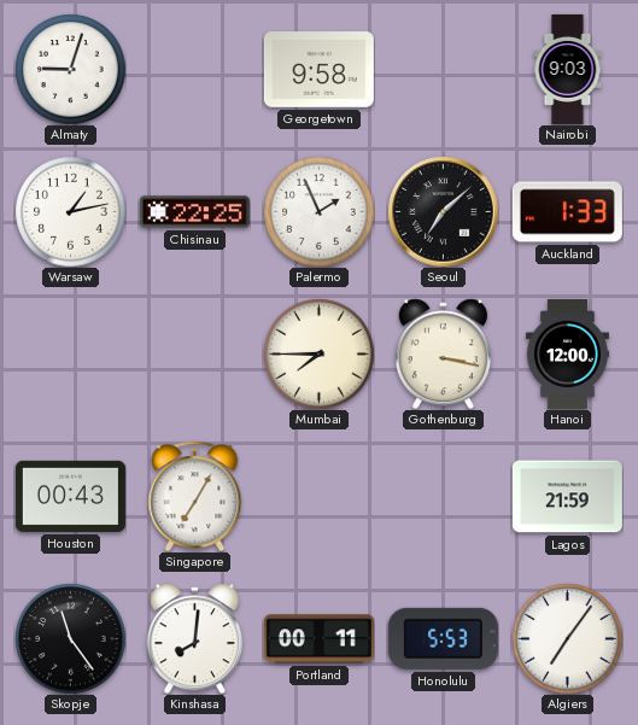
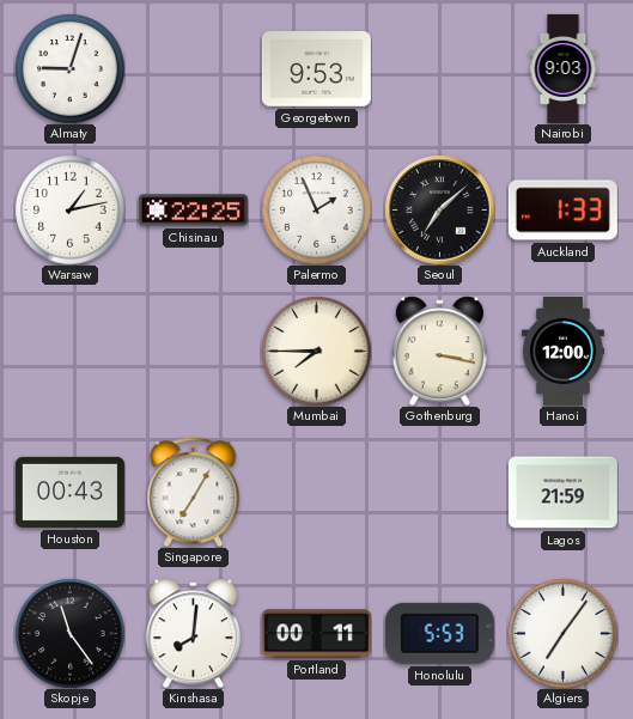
Georgetown: 9:58 -> 9:53 (316, 69)
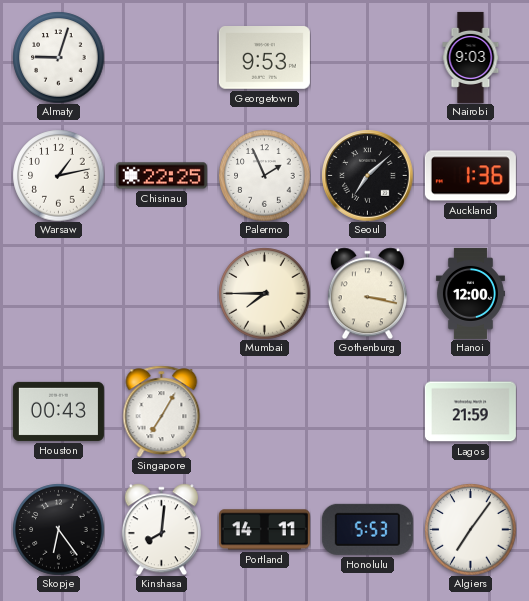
Auckland: 1:33 -> 1:36 (470, 176)
Skopje: 11:24 -> 6:24 (58, 529)
Portland: 00:11 -> 14:11 (264, 530)
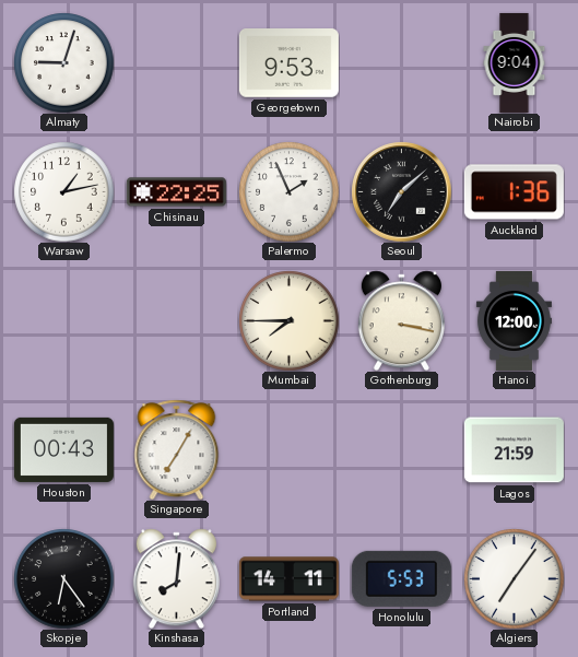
Nairobi: 9:03 -> 9:04 (515, 62)
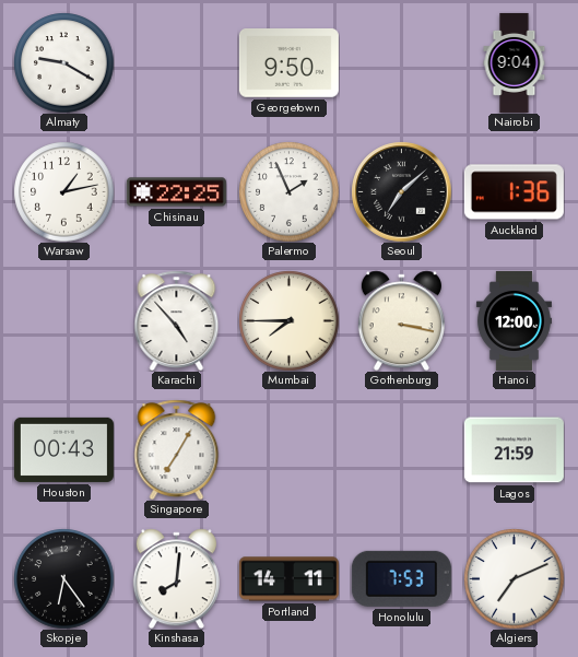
Almaty: 9:03 -> 9:20 (63, 62)
Georgetown: 9:53 -> 9:50 (288, 63)
Karachi: none -> 4:53 (177, 320)
Honolulu: 5:53 -> 7:53 (401, 578)
Algiers: 7:06 -> 7:11 (514, 578)
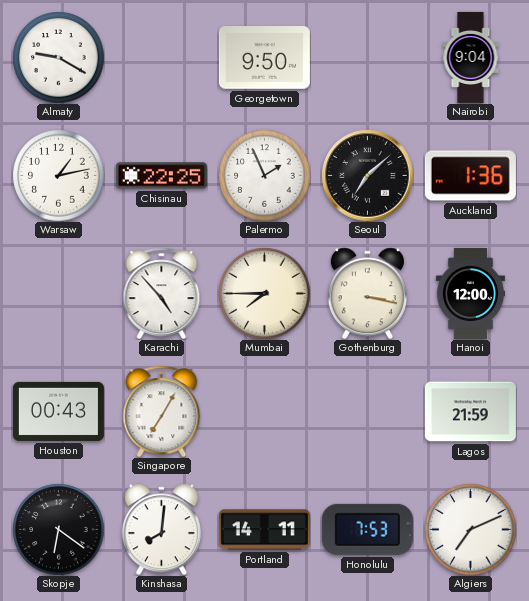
Skopje: 6:24 -> 6:21 (58, 529)
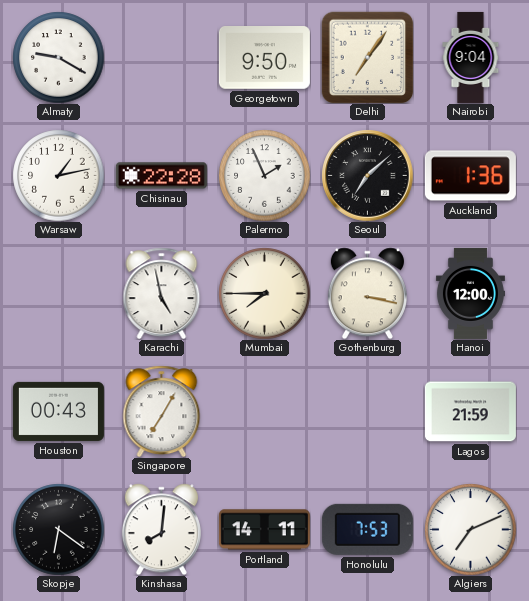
Delhi: none -> 7:06 (367, 57)
Chisinau: 22:25 -> 22:28 (161, 176)
Karachi: 4:53 -> 4:58 (162, 293)
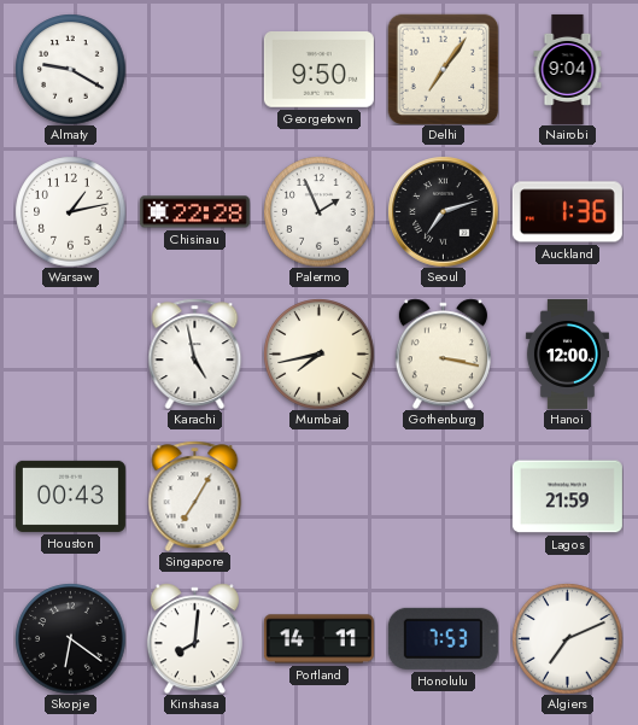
Seoul: 7:08 -> 7:12 (443, 211)
Mumbai: 7:45 -> 7:43 (318, 353)
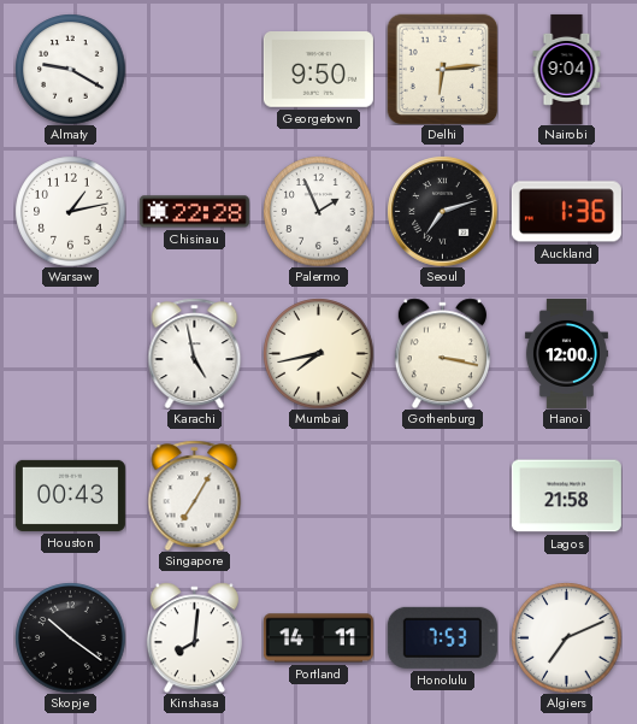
Delhi: 7:06 -> 6:14 (442, 69)
Lagos: 21:59 -> 21:58 (566, 496)
Skopje: 6:21 -> 10:21 (70, 637)
